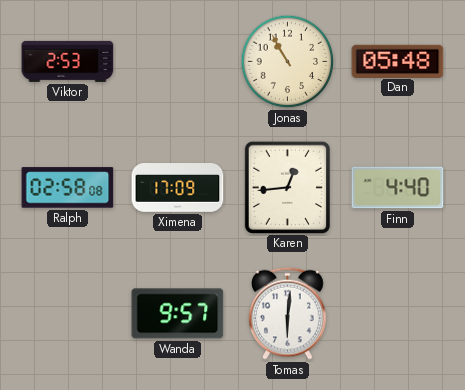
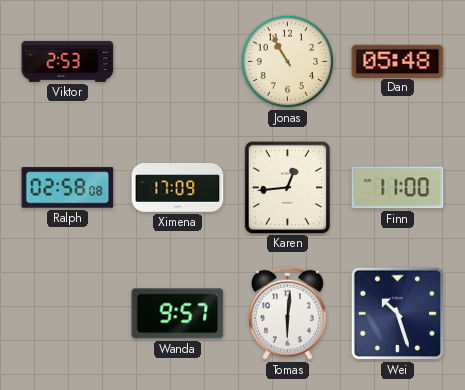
Finn: 4:40 -> 11:00 (398, 188)
Wei: none -> 10:27 (398, 314)
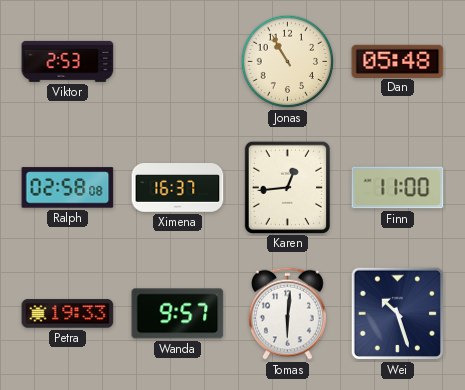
Ximena: 17:09 -> 16:37 (178, 188)
Petra: none -> 19:33 (68, 314)
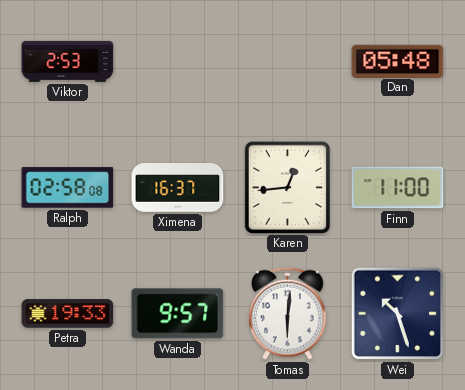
Jonas: 10:55 -> none (288, 62)
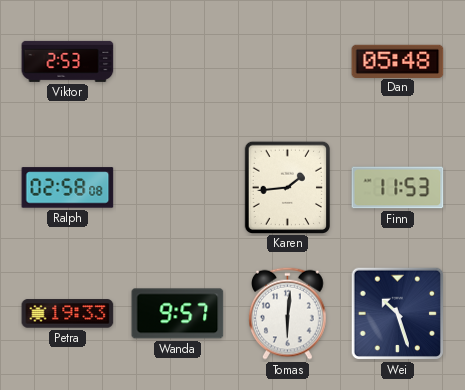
Ximena: 16:37 -> none (178, 188)
Karen: 12:44 -> 1:44 (287, 187)
Finn: 11:00 -> 11:53 (398, 188)
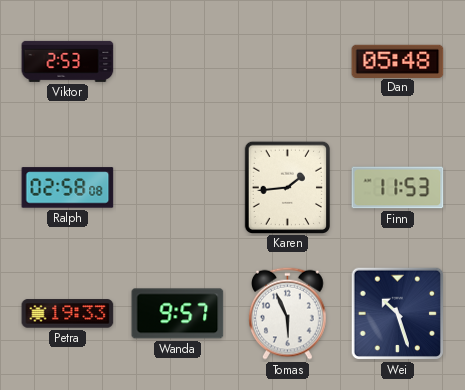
Tomas: 6:01 -> 5:56 (288, 313)
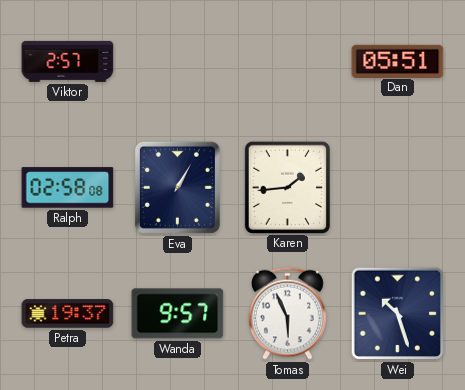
Viktor: 2:53 -> 2:57 (68, 61)
Dan: 05:48 -> 05:51 (398, 61)
Eva: none -> 1:05 (177, 187)
Finn: 11:53 -> none (398, 188)
Petra: 19:33 -> 19:37 (68, 314)
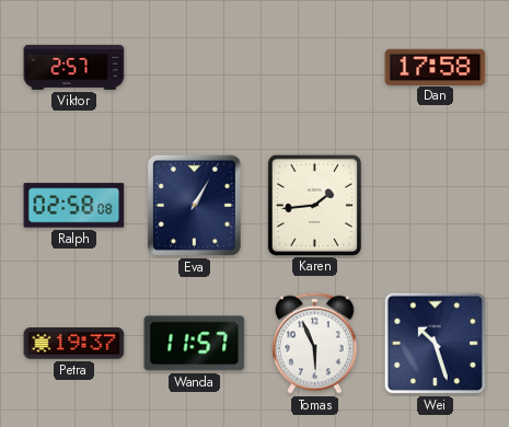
Dan: 05:51 -> 17:58 (436, 67)
Wanda: 9:57 -> 11:57 (195, 344)
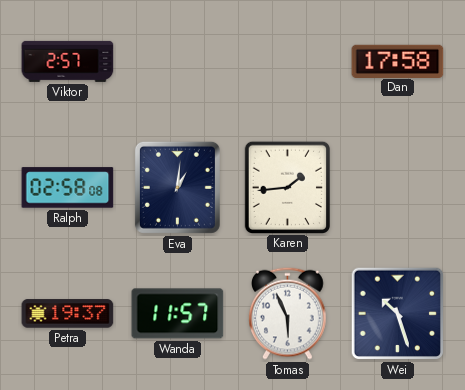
Eva: 1:05 -> 1:01 (177, 187)
